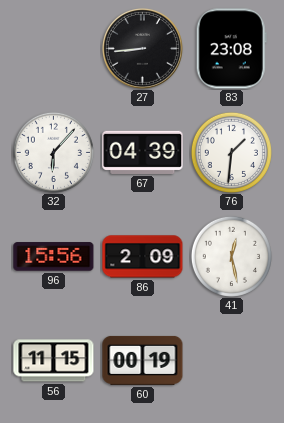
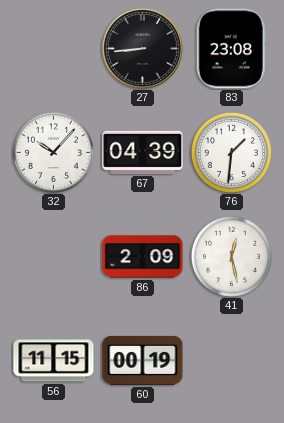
32: 6:07 -> 10:07 (53, 152)
96: 15:56 -> none (54, 257)
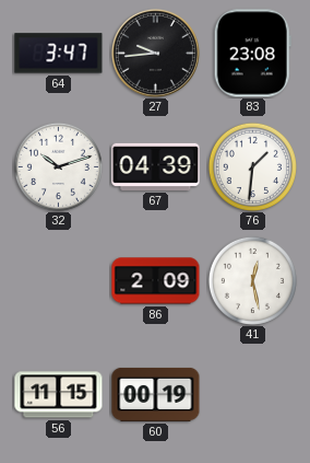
64: none -> 3:47 (59, 54)
27: 8:44 -> 9:44 (155, 53)
32: 10:07 -> 10:12 (58, 166)
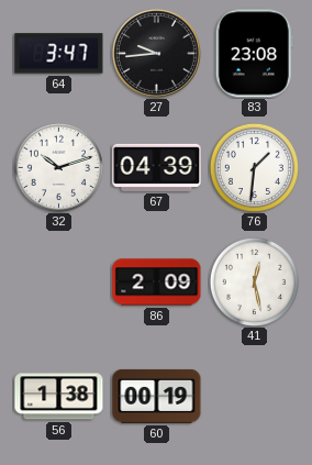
56: 11:15 -> 1:38 (59, 397)
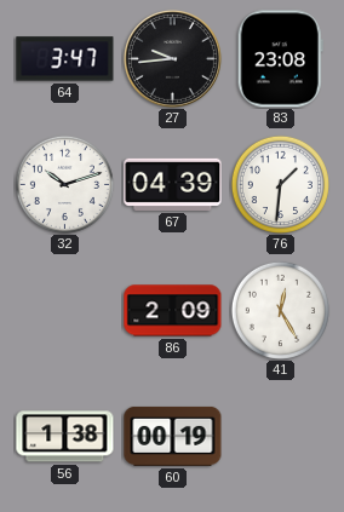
41: 12:28 -> 12:25 (280, 310)
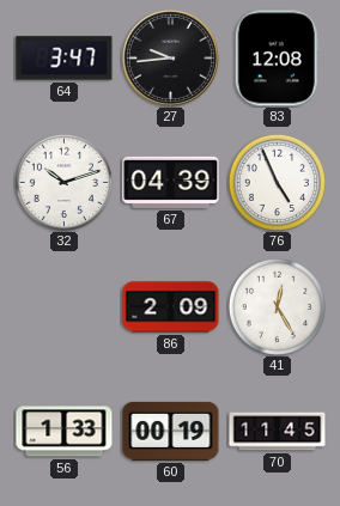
83: 23:08 -> 12:08 (277, 59)
76: 1:31 -> 4:56 (277, 182)
56: 1:38 -> 1:33 (65, 432)
70: none -> 11:45 (278, 432)
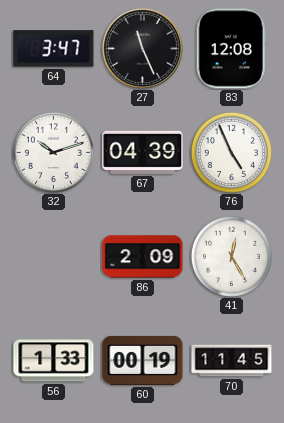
27: 9:44 -> 11:26 (142, 48)
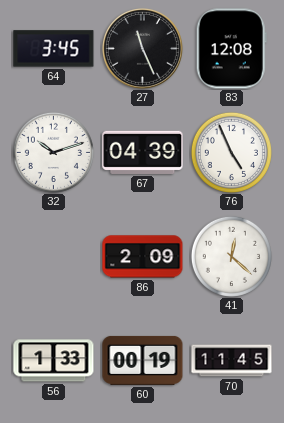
64: 3:47 -> 3:45 (54, 49)
41: 12:25 -> 12:22 (231, 256)
